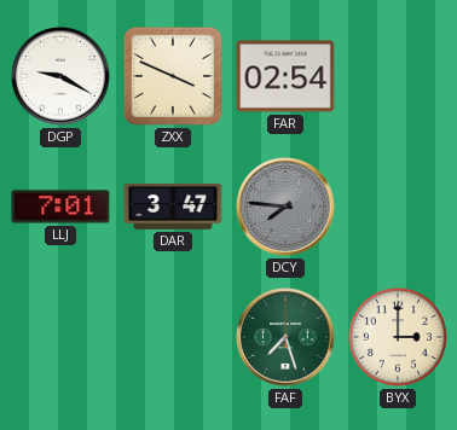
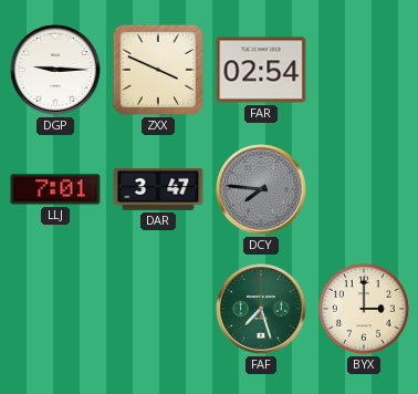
DGP: 9:20 -> 9:15 (55, 70)
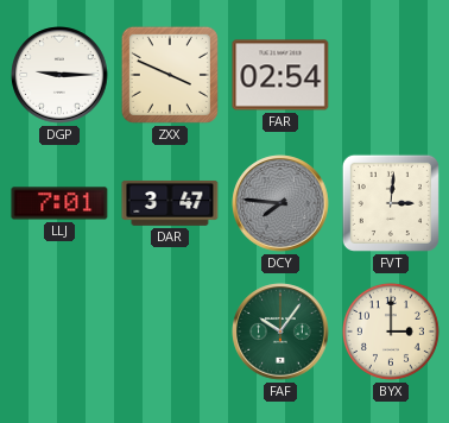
FVT: none -> 3:01 (391, 203)
FAF: 7:27 -> 10:06 (280, 332)
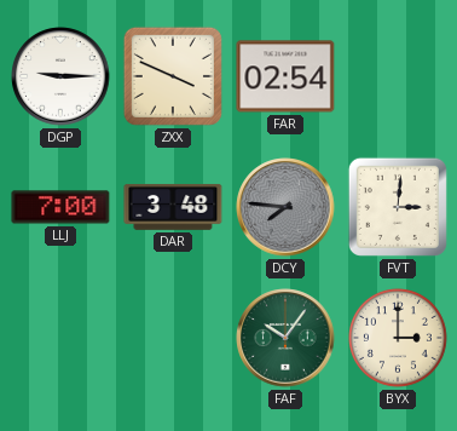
LLJ: 7:01 -> 7:00 (60, 207)
DAR: 3:47 -> 3:48 (173, 207)
